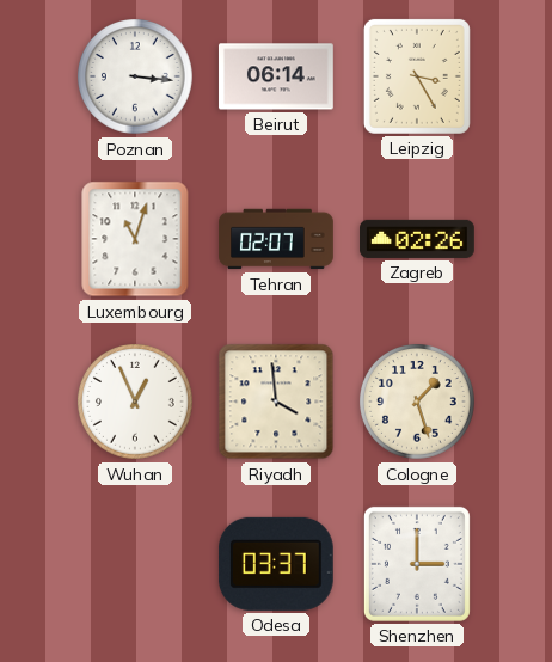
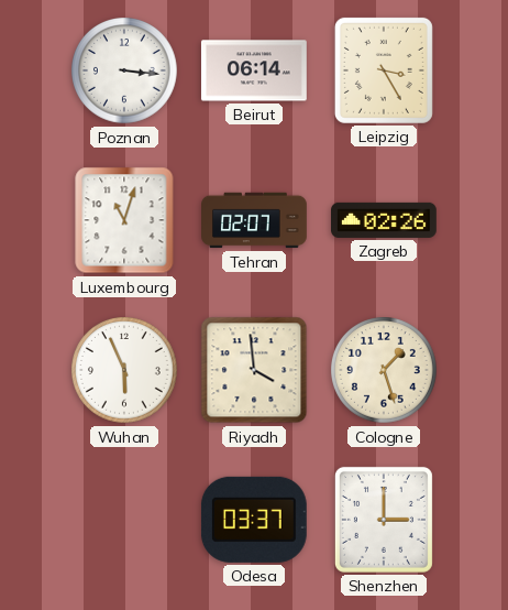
Wuhan: 12:56 -> 5:56 (125, 371)
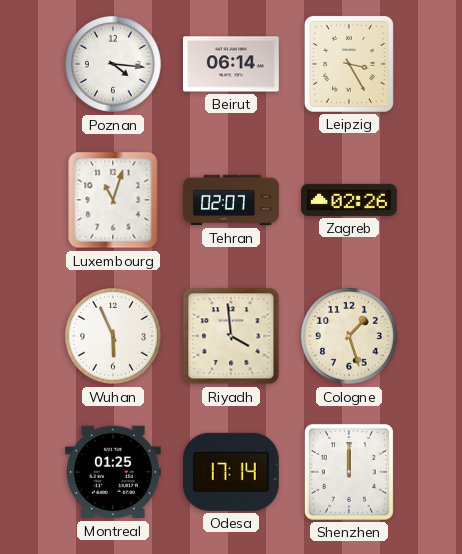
Poznan: 3:16 -> 4:16 (114, 65)
Montreal: none -> 01:25 (113, 472)
Odesa: 03:37 -> 17:14 (231, 472)
Shenzhen: 3:00 -> 12:00 (349, 472)
